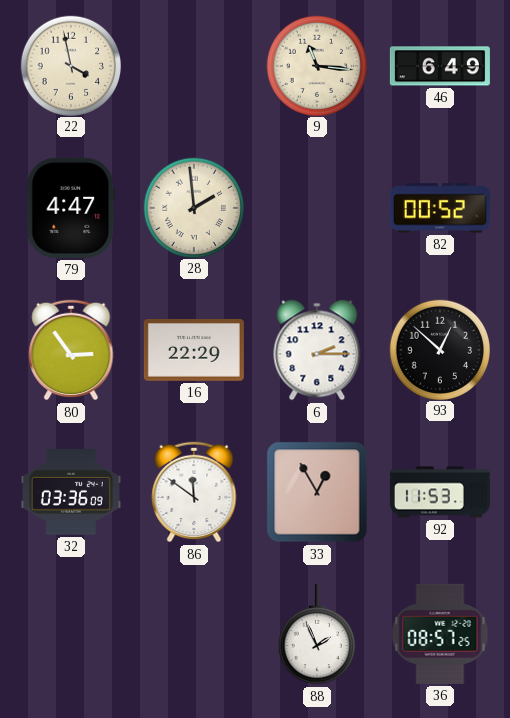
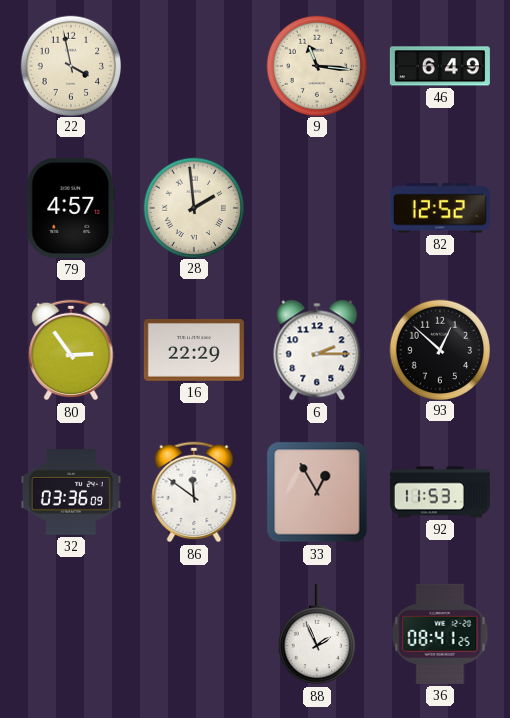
79: 4:47 -> 4:57 (71, 208)
82: 00:52 -> 12:52 (440, 208)
36: 08:57 -> 08:41 (440, 634)
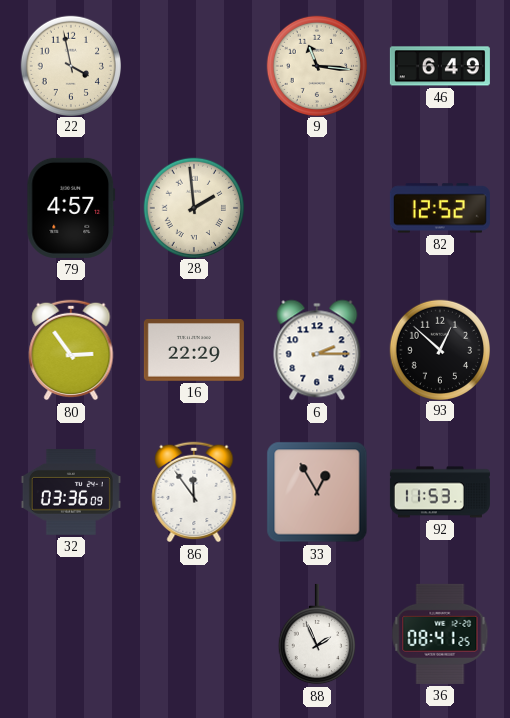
86: 11:51 -> 11:54 (194, 492)
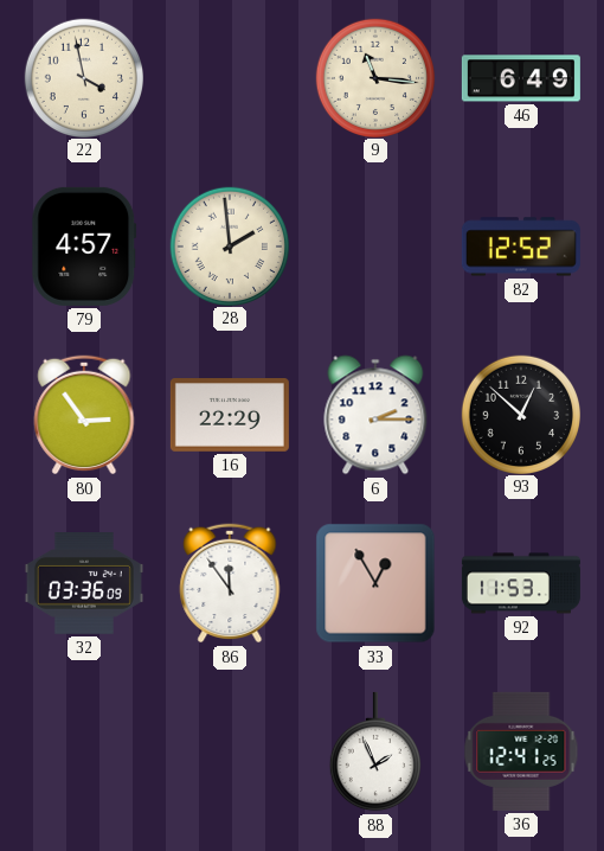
36: 08:41 -> 12:41 (521, 751)
